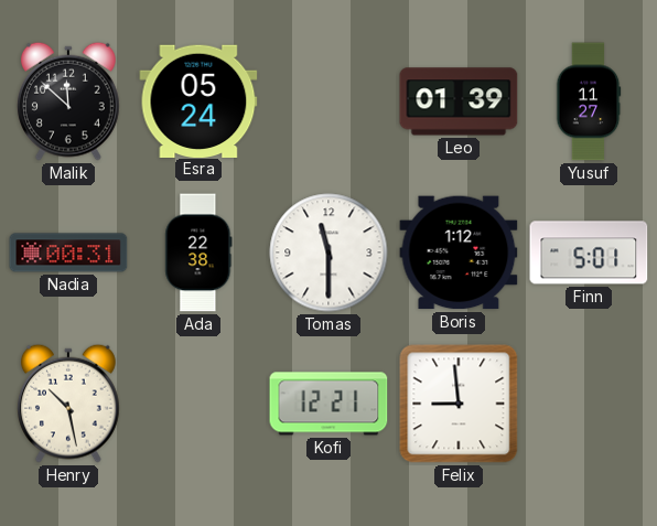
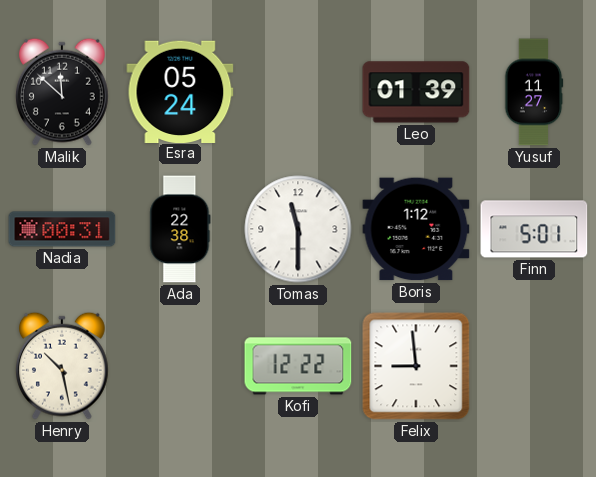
Kofi: 12:21 -> 12:22 (298, 366)
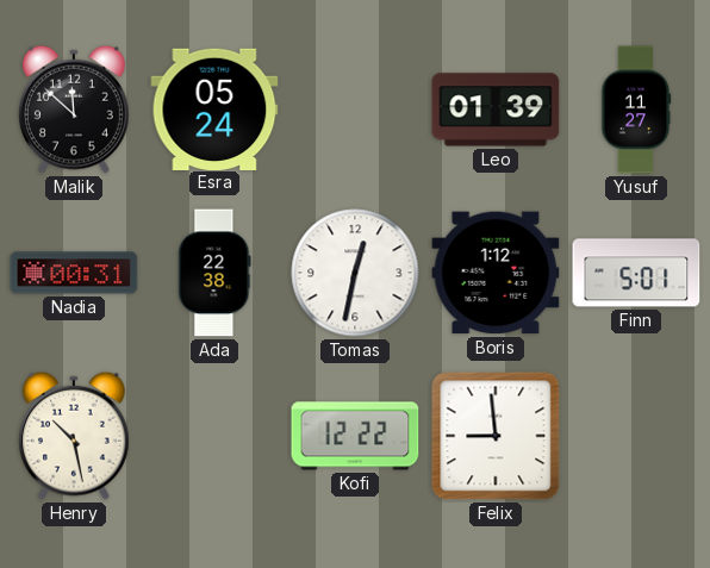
Tomas: 11:30 -> 12:32 (355, 273)
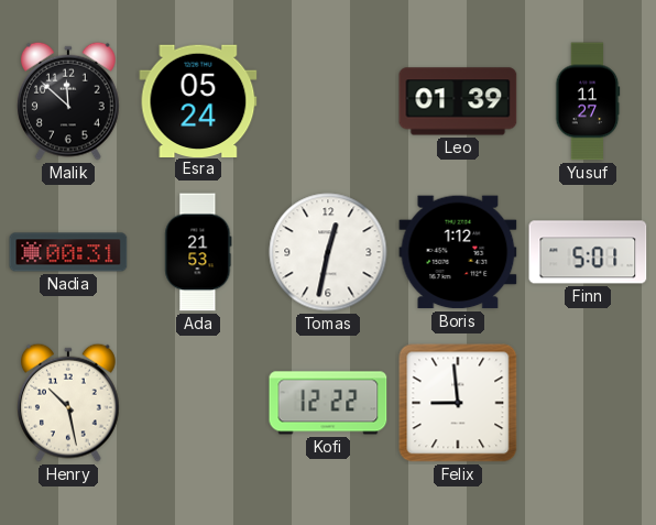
Ada: 22:38 -> 21:53 (198, 252)
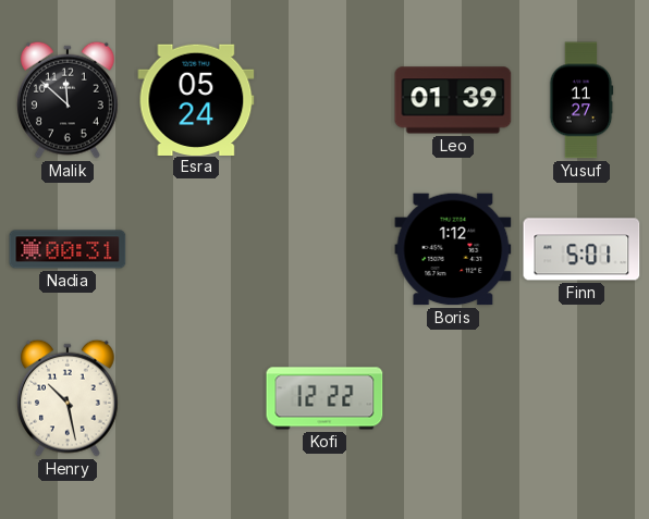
Ada: 21:53 -> none (198, 252)
Tomas: 12:32 -> none (328, 252)
Felix: 8:59 -> none (458, 403)
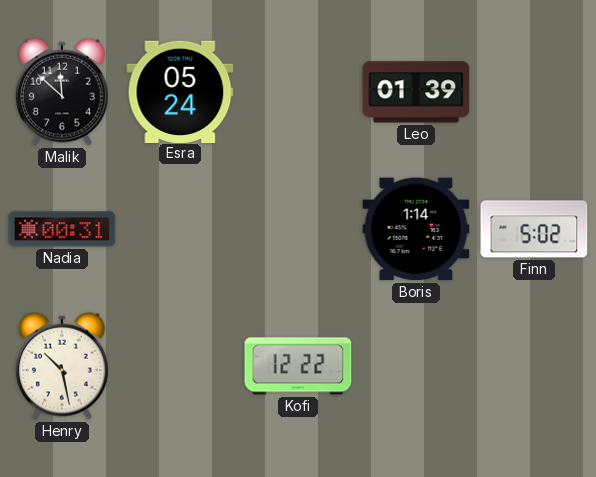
Yusuf: 11:27 -> none (581, 100)
Boris: 1:12 -> 1:14 (416, 229)
Finn: 5:01 -> 5:02 (534, 229)
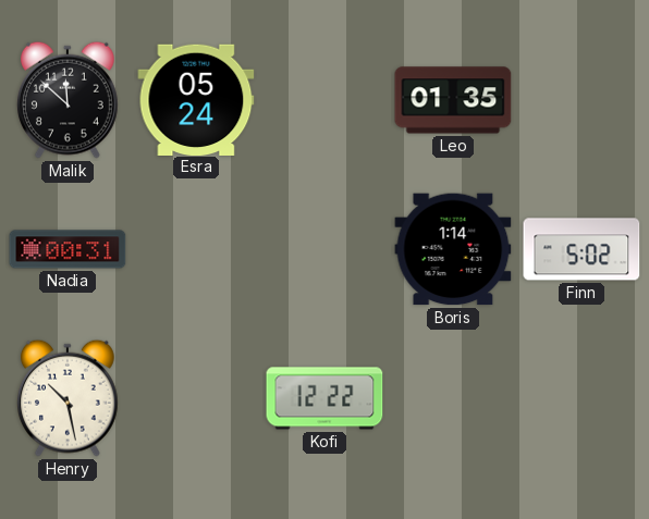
Leo: 01:39 -> 01:35 (453, 100)
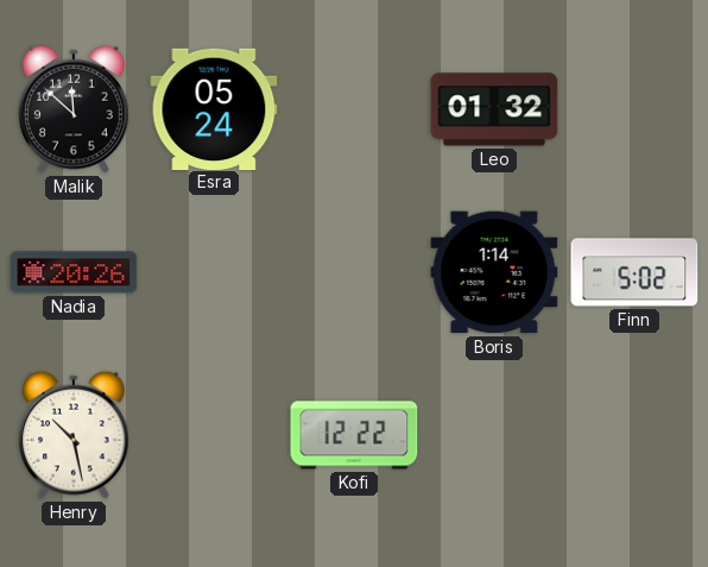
Leo: 01:35 -> 01:32 (494, 109)
Nadia: 00:31 -> 20:26 (74, 272)
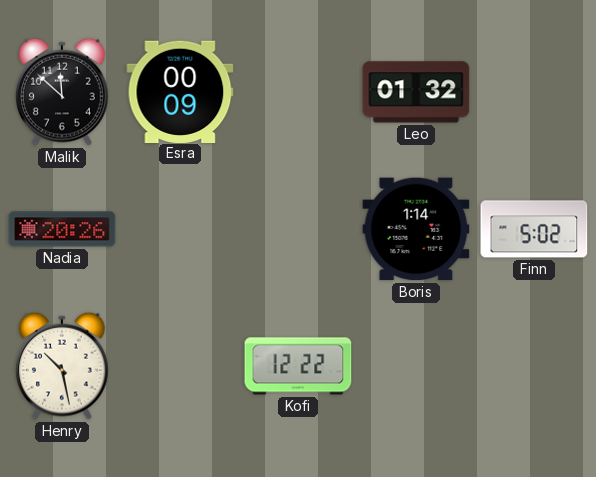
Esra: 05:24 -> 00:09 (180, 91)
